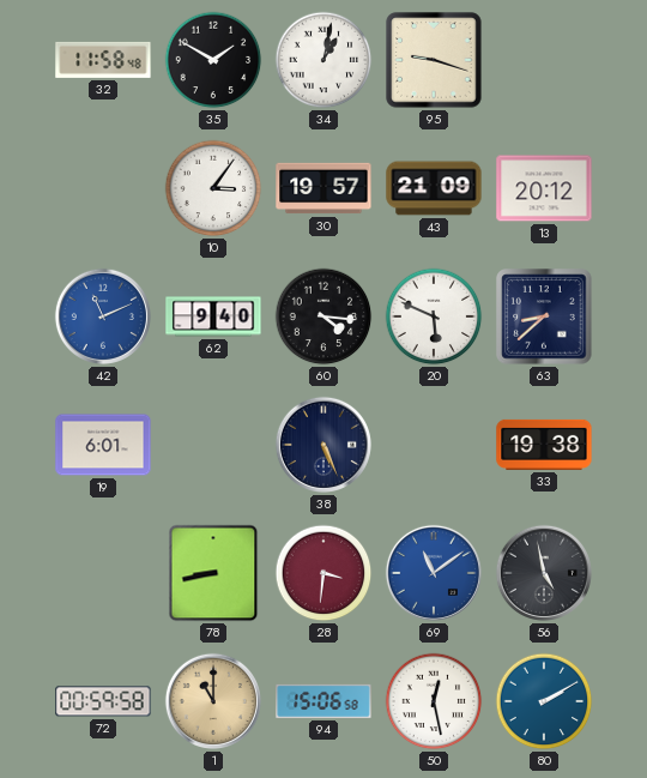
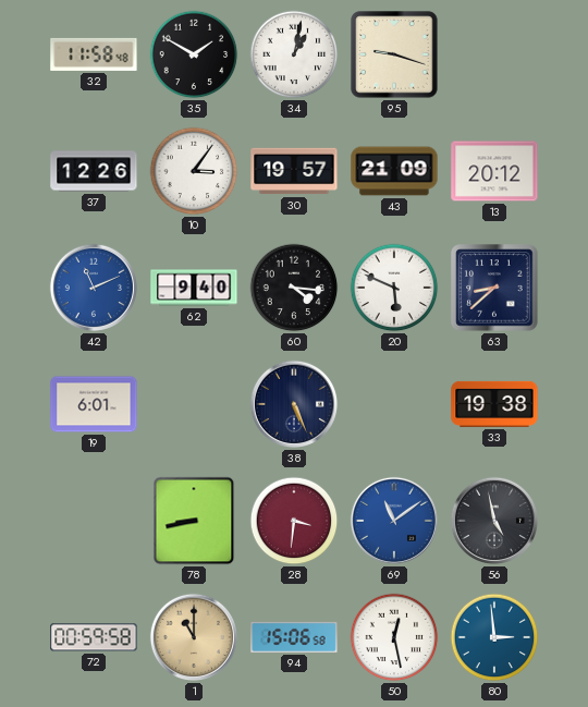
37: none -> 12:26 (94, 171)
80: 2:10 -> 2:59 (494, 637)
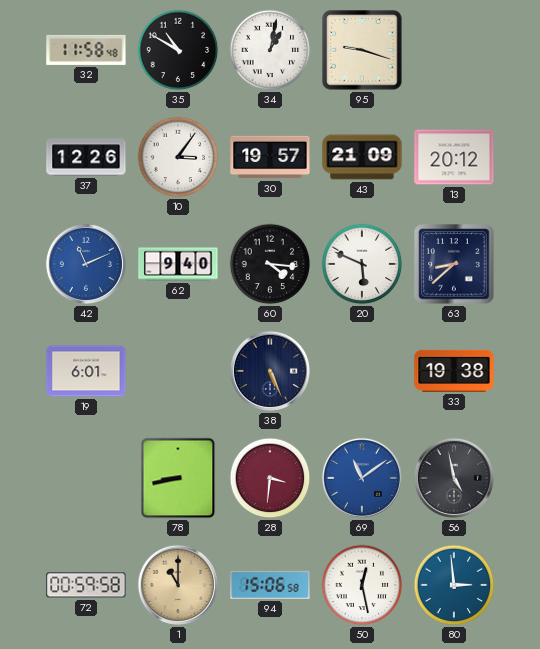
35: 1:50 -> 10:50 (178, 50)
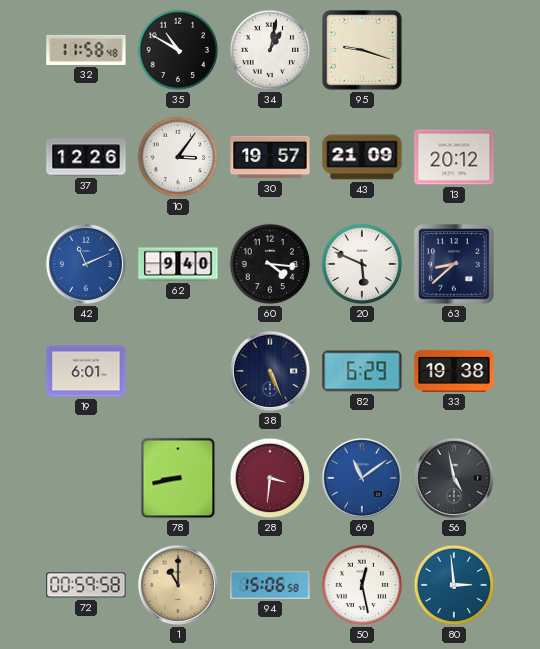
82: none -> 6:29 (362, 371)
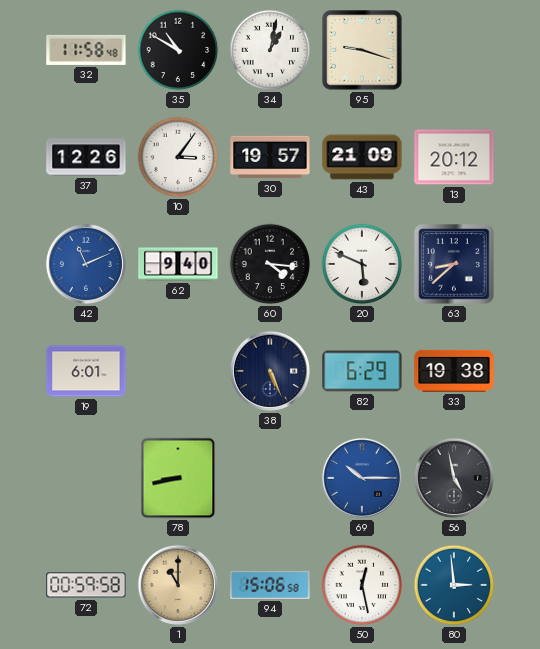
28: 3:31 -> none (270, 478)
69: 11:09 -> 10:15 (362, 478)
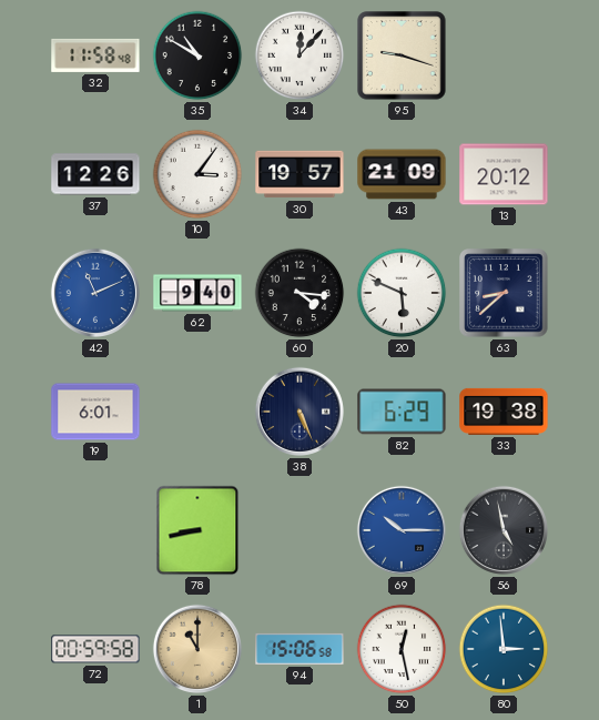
34: 1:02 -> 12:07 (299, 55)
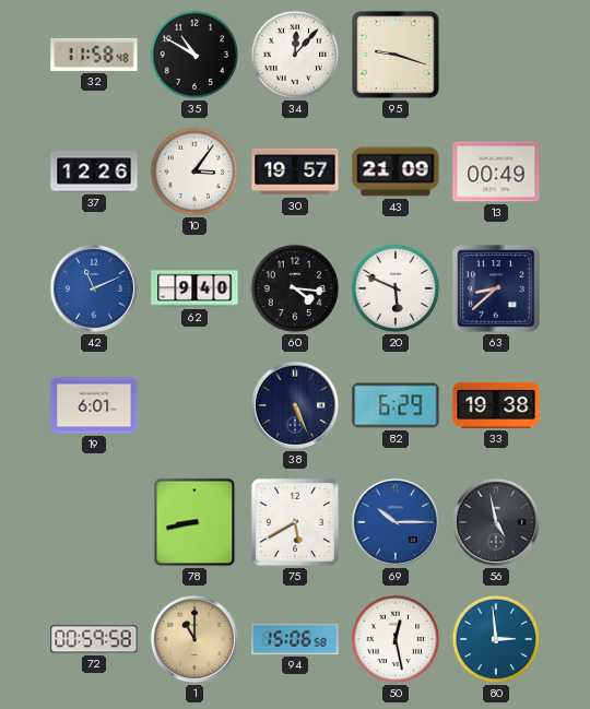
13: 20:12 -> 00:49 (496, 172)
75: none -> 5:40 (295, 522)
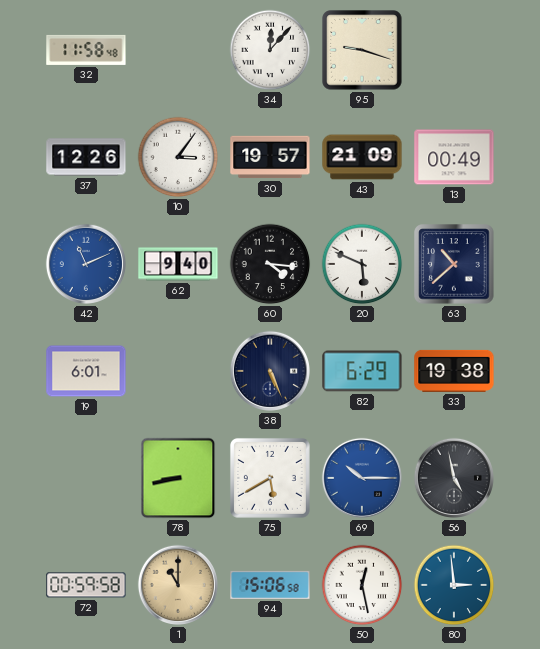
35: 10:50 -> none (194, 55)
63: 8:38 -> 10:38 (454, 264)
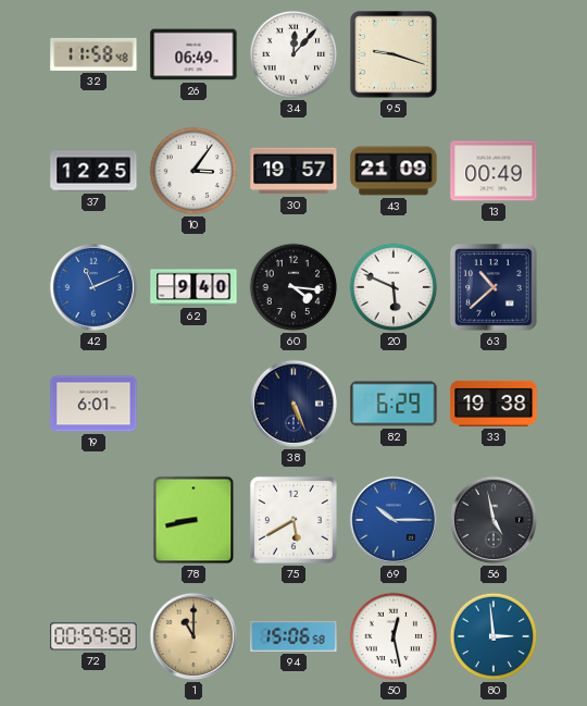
26: none -> 06:49 (193, 54)
37: 12:26 -> 12:25 (93, 171)
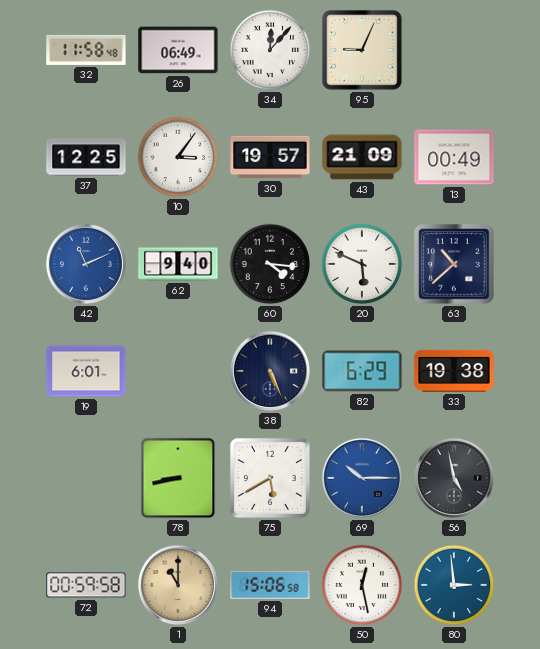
95: 9:18 -> 9:04 (362, 50)
